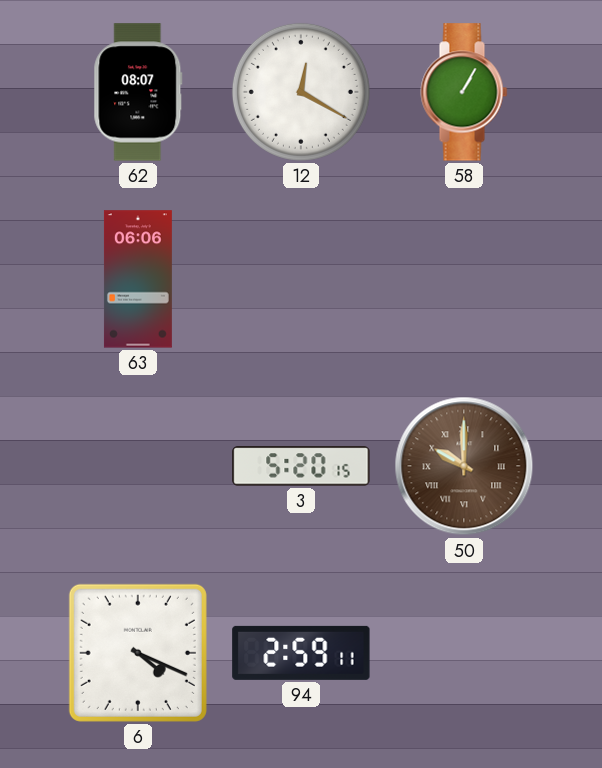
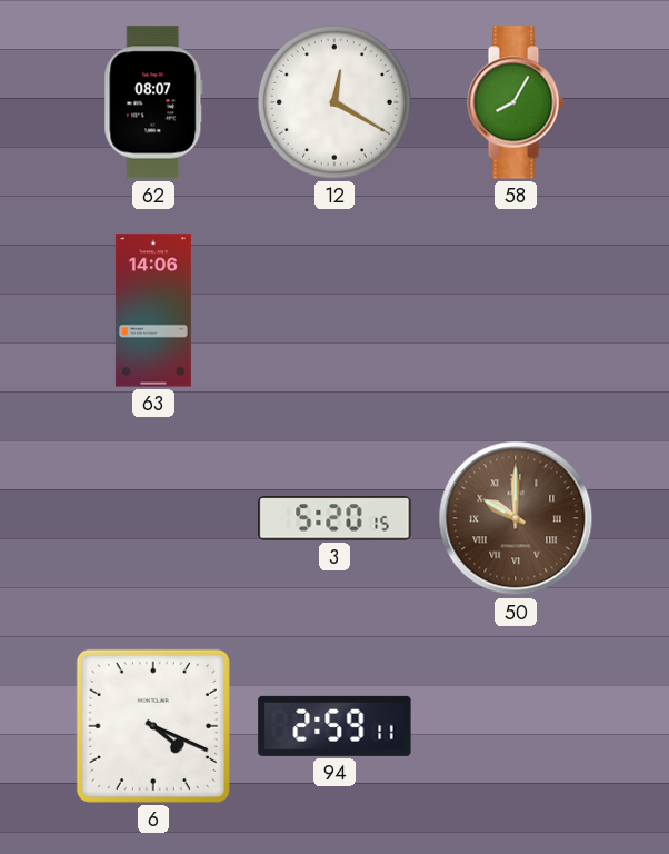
58: 1:05 -> 8:05 (516, 102)
63: 06:06 -> 14:06 (153, 310)
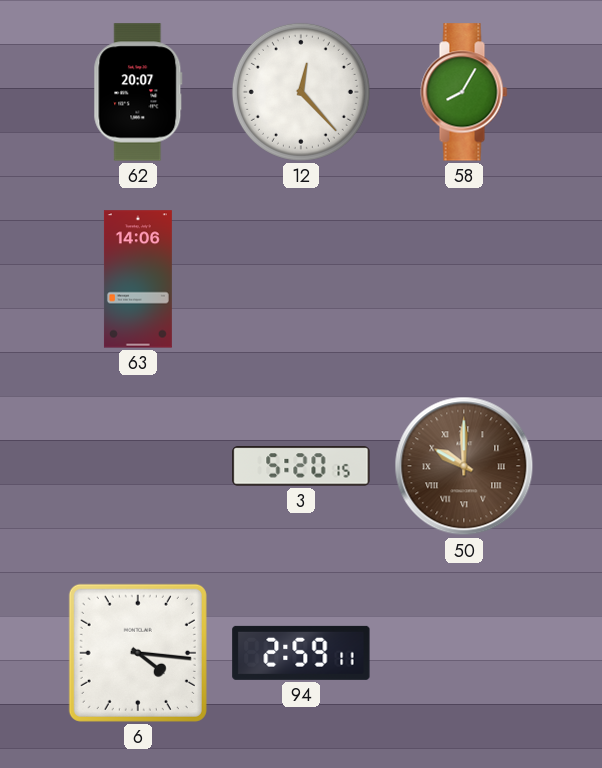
62: 08:07 -> 20:07 (138, 92)
12: 12:20 -> 12:23 (301, 92)
6: 4:19 -> 4:16 (138, 653)
